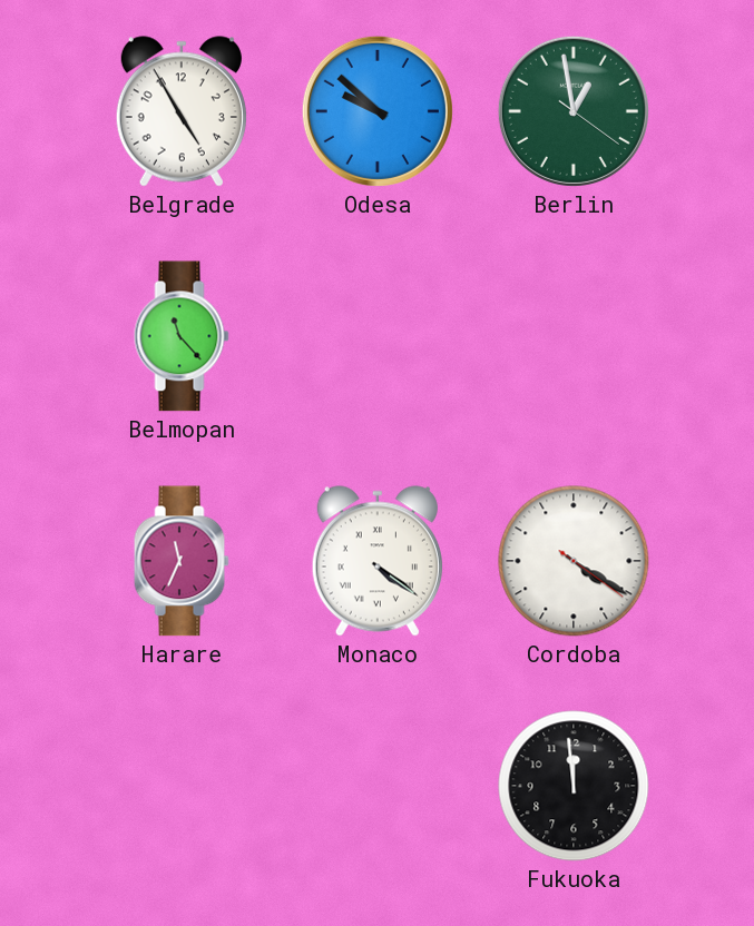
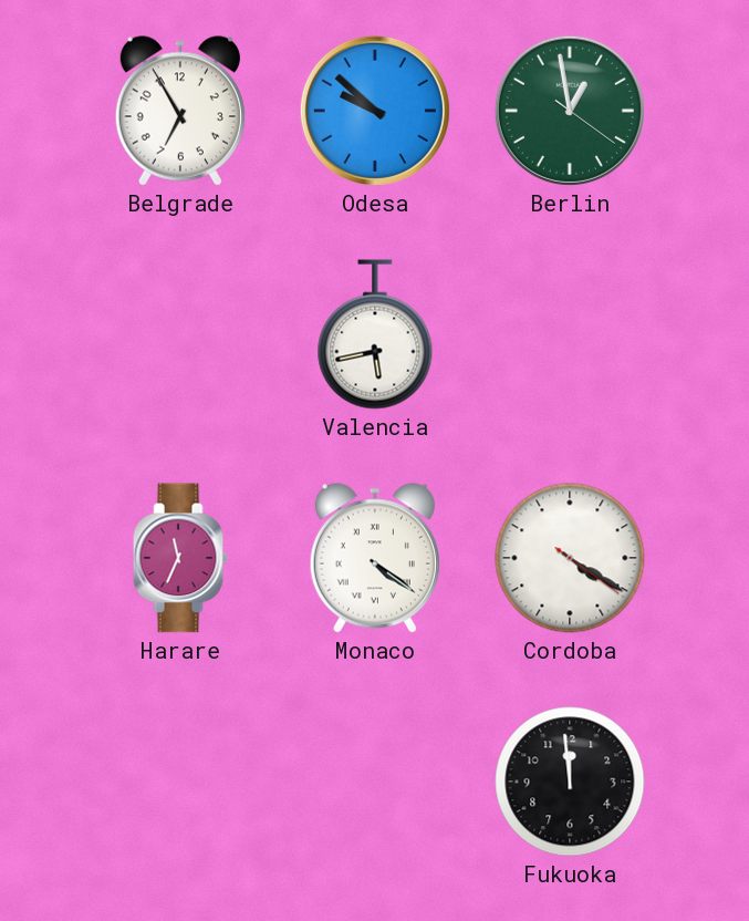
Belgrade: 4:55 -> 6:55 (180, 111)
Belmopan: 11:23 -> none (182, 336)
Valencia: none -> 5:43 (375, 334)
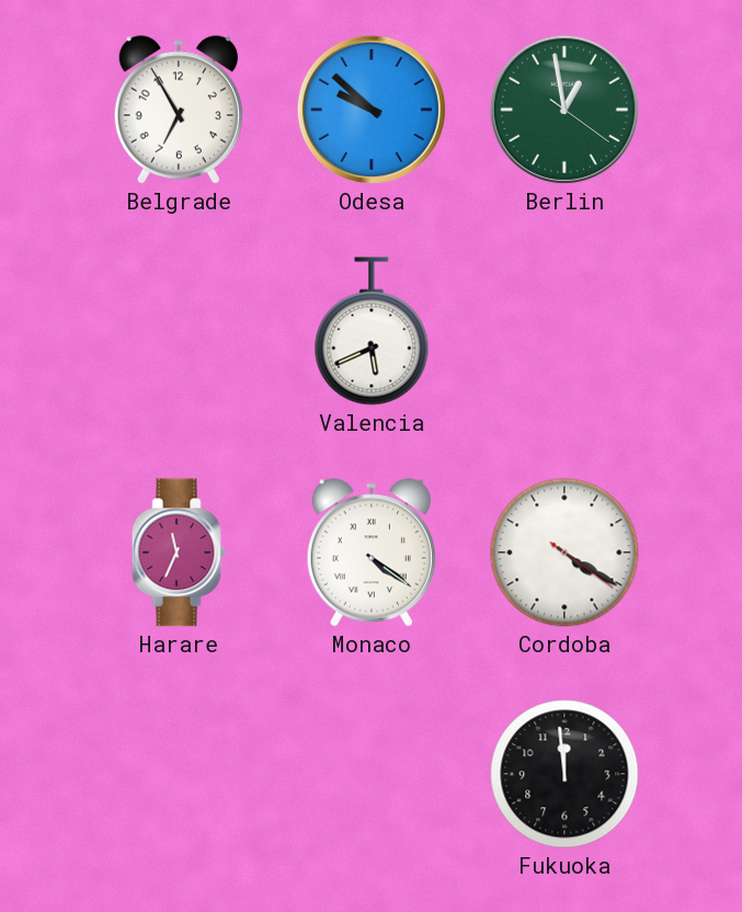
Valencia: 5:43 -> 5:41 (372, 331)
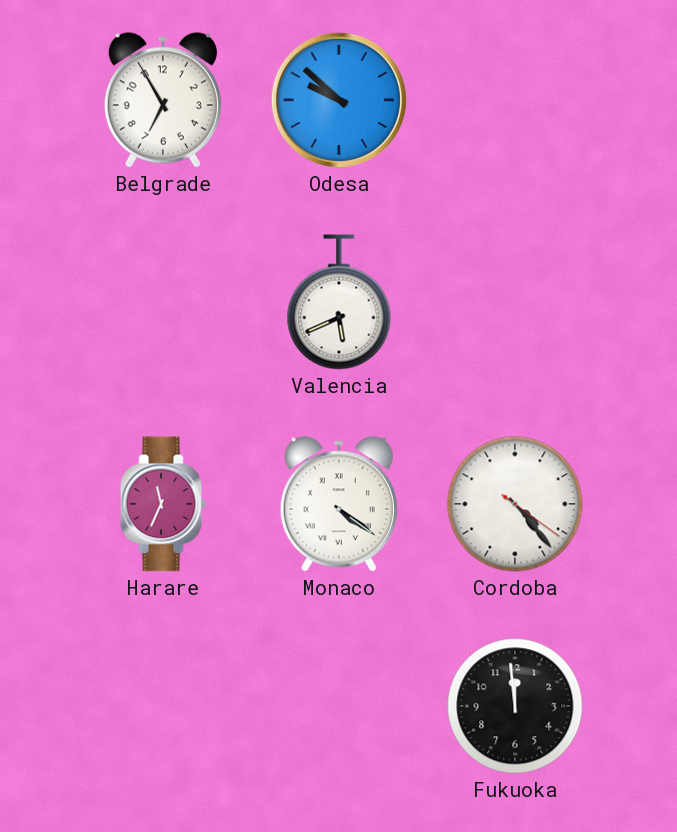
Berlin: 12:58 -> none (564, 110)
Cordoba: 4:20 -> 4:23 (515, 504)
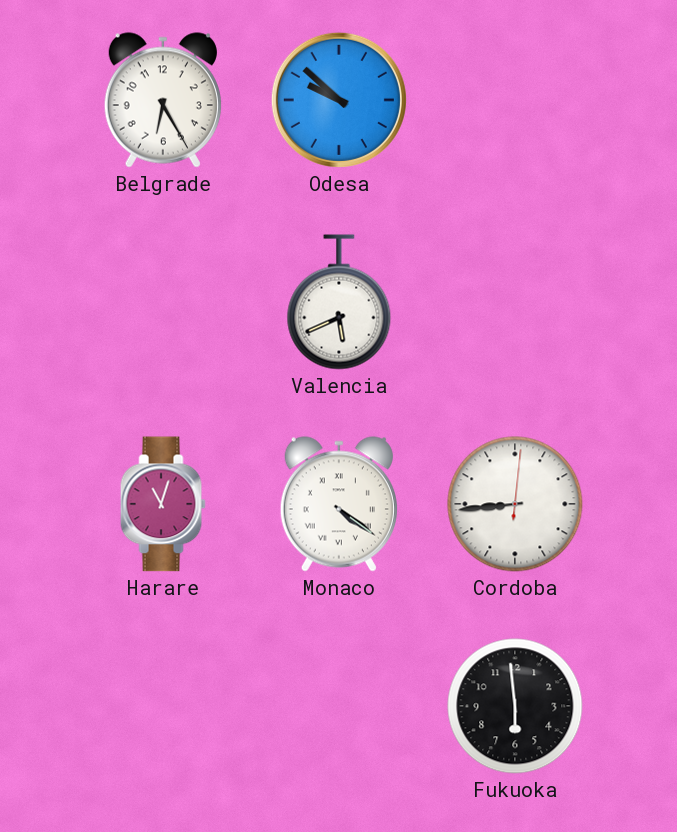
Belgrade: 6:55 -> 6:25 (163, 100)
Harare: 11:34 -> 11:03 (163, 504)
Cordoba: 4:23 -> 8:44 (515, 504)
Fukuoka: 11:59 -> 5:59 (515, 706)
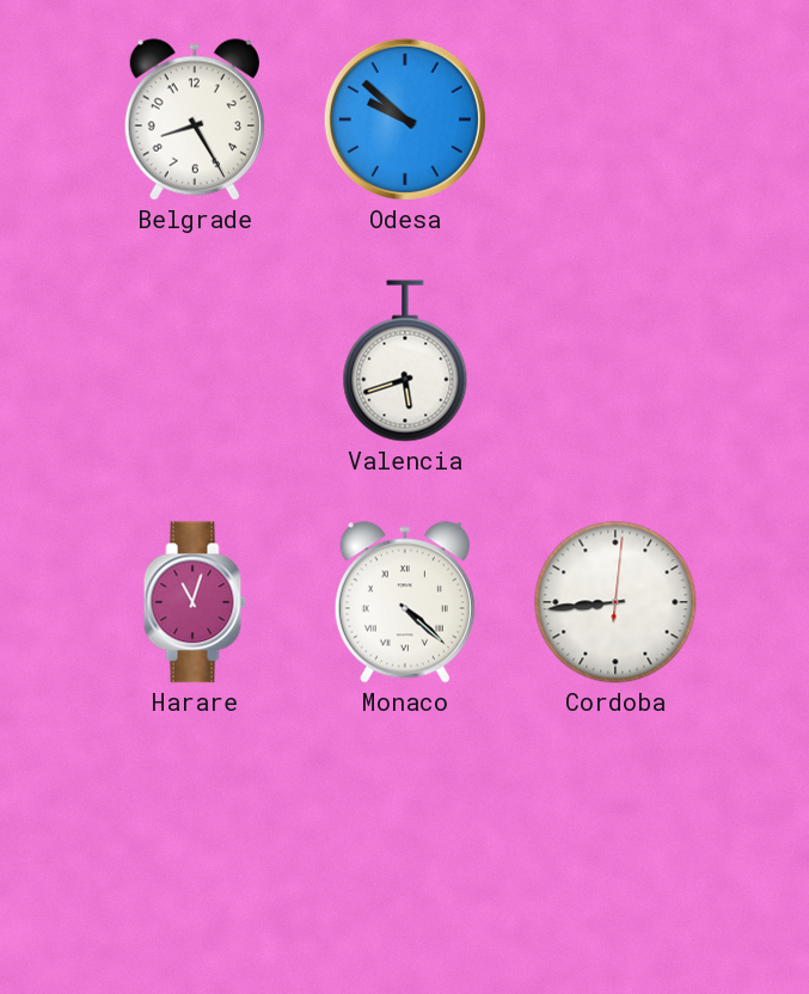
Belgrade: 6:25 -> 8:25 (195, 119)
Valencia: 5:41 -> 5:42 (405, 361)
Monaco: 4:21 -> 4:22 (405, 602)
Fukuoka: 5:59 -> none (515, 706)
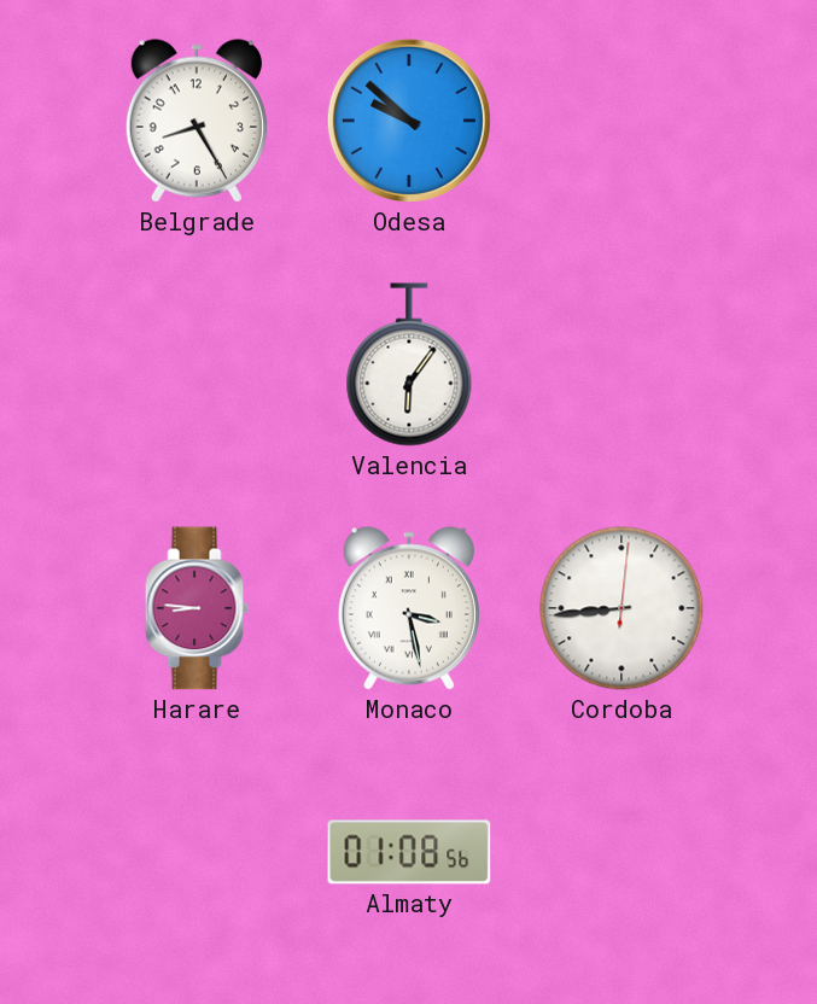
Valencia: 5:42 -> 6:06 (409, 364)
Harare: 11:03 -> 8:46 (197, 608)
Monaco: 4:22 -> 3:28 (409, 608)
Almaty: none -> 01:08 (409, 852)
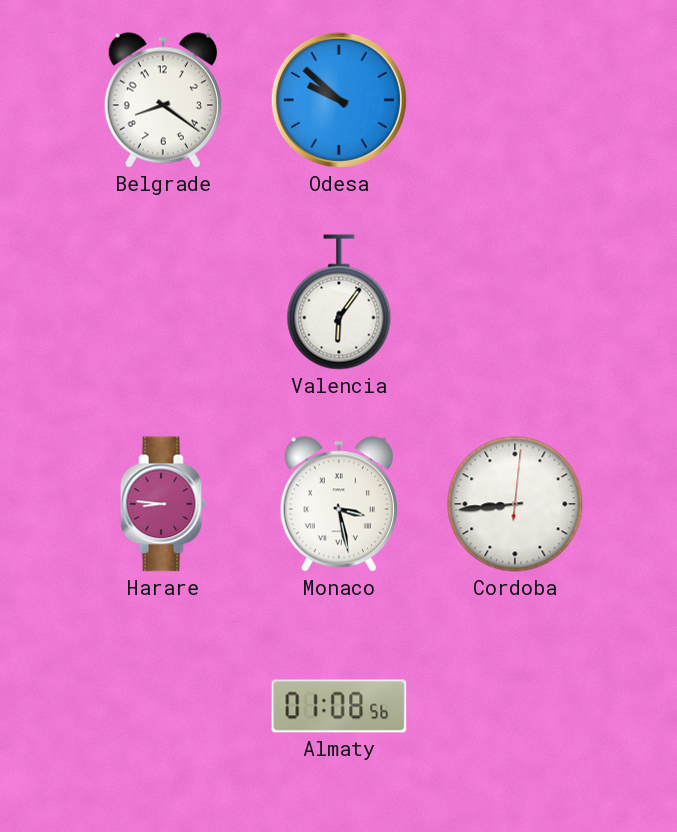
Belgrade: 8:25 -> 8:21 (163, 100)
